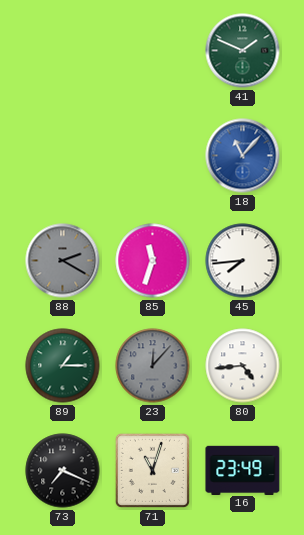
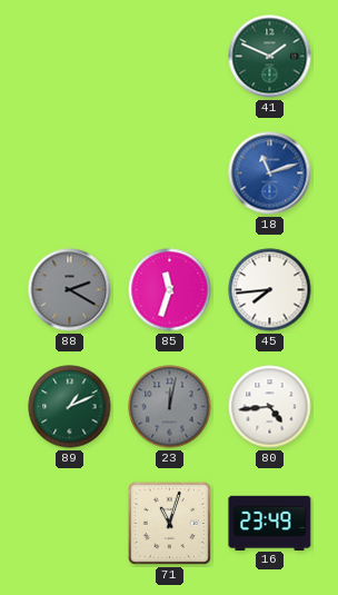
18: 11:07 -> 11:12 (270, 173)
89: 1:15 -> 1:11 (70, 407)
23: 12:07 -> 12:02 (170, 407)
73: 7:19 -> none (63, 471)
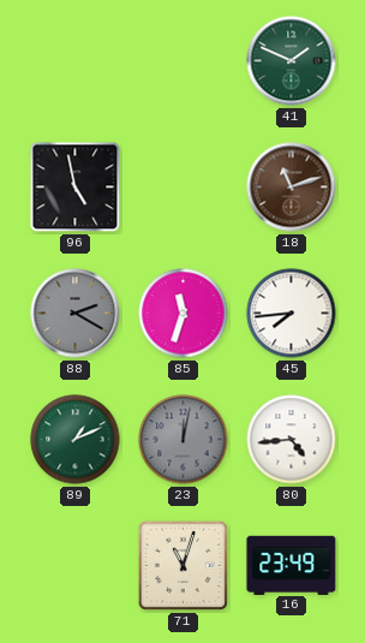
96: none -> 4:58 (76, 187)
18 dial: blue -> brown (292, 187)
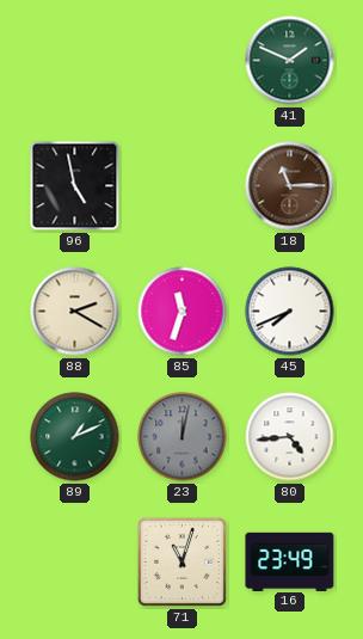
18: 11:12 -> 11:15 (290, 186)
88 dial: grey -> cream (75, 312)
45: 7:44 -> 7:41 (290, 312)
